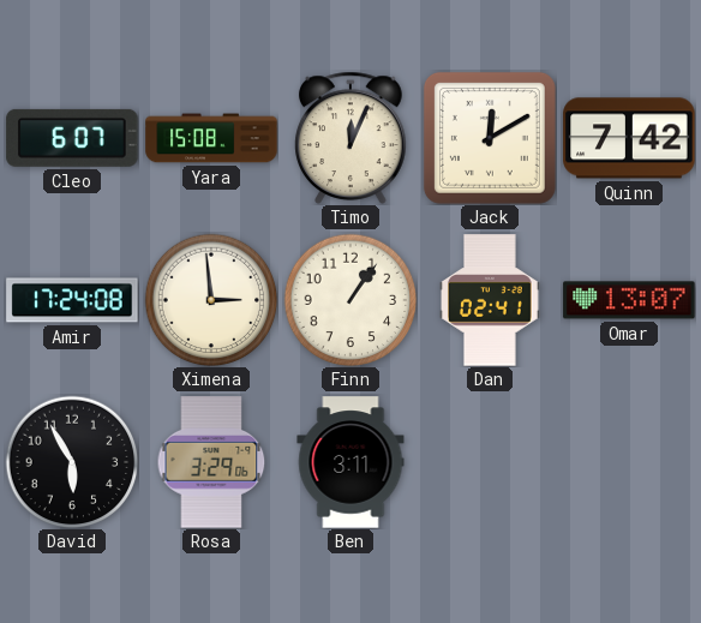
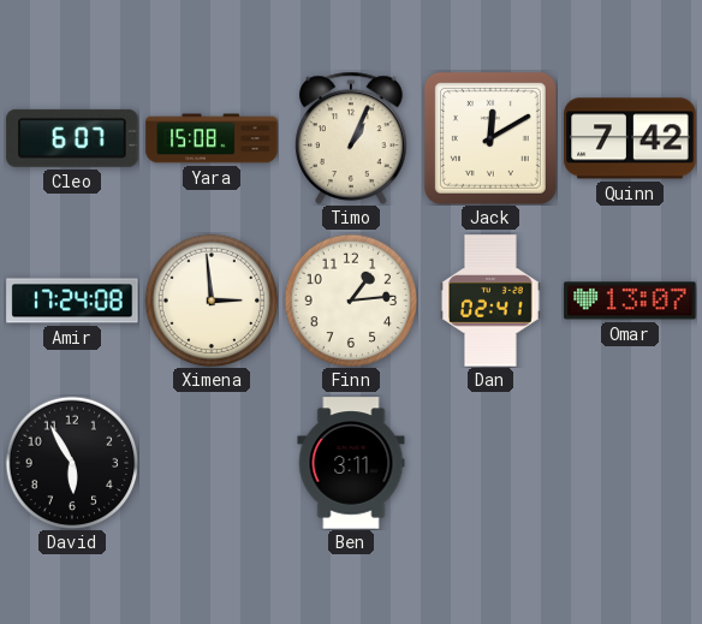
Timo: 12:04 -> 1:04 (351, 138)
Finn: 1:06 -> 1:14 (351, 301)
Rosa: 3:29 -> none (211, 462)
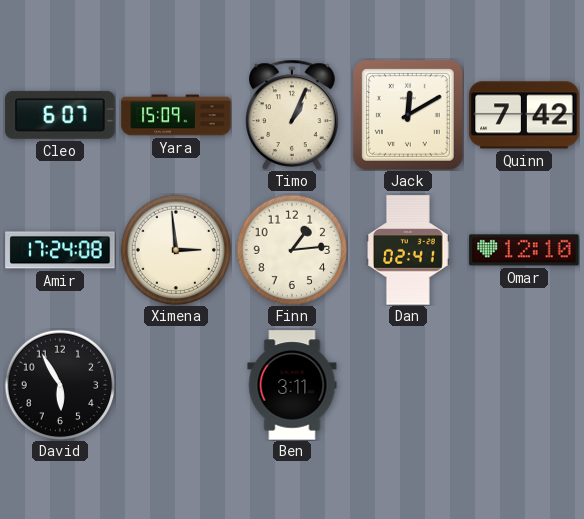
Yara: 15:08 -> 15:09 (176, 115)
Omar: 13:07 -> 12:10 (524, 250)
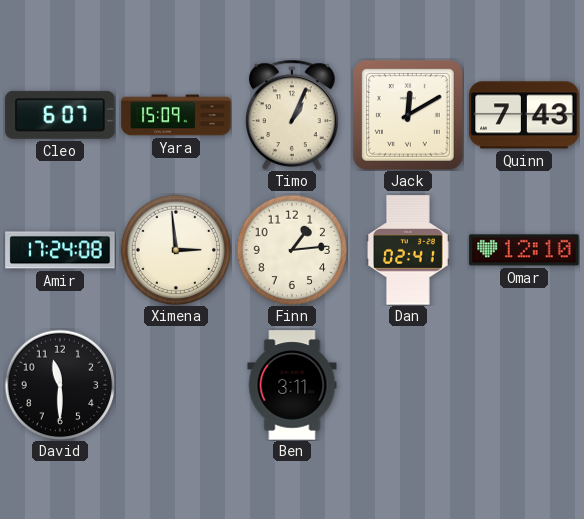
Quinn: 7:42 -> 7:43 (524, 115)
David: 5:55 -> 11:30 (60, 385)
